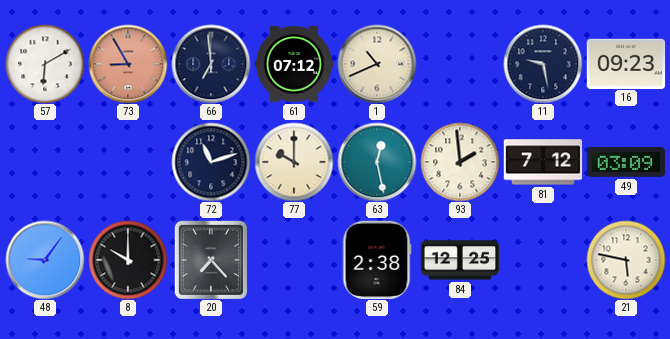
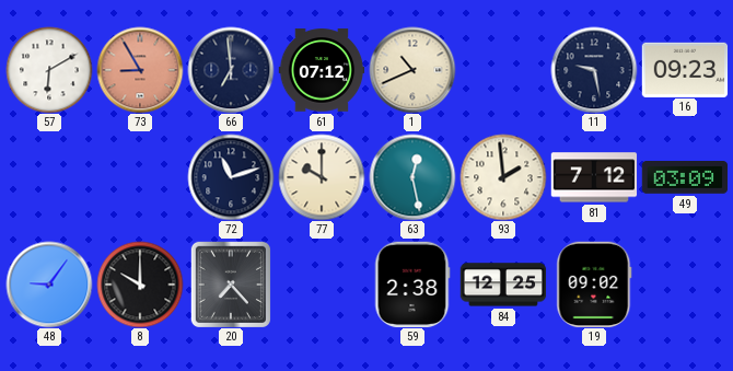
19: none -> 09:02 (594, 285)
21: 5:47 -> none (626, 260)
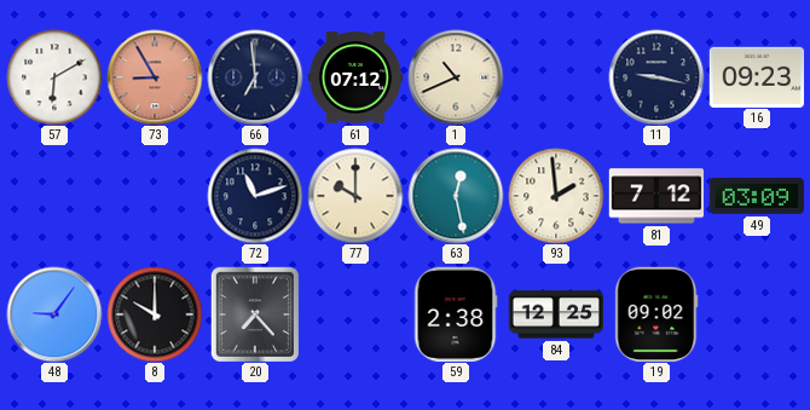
11: 9:28 -> 9:17 (656, 77)
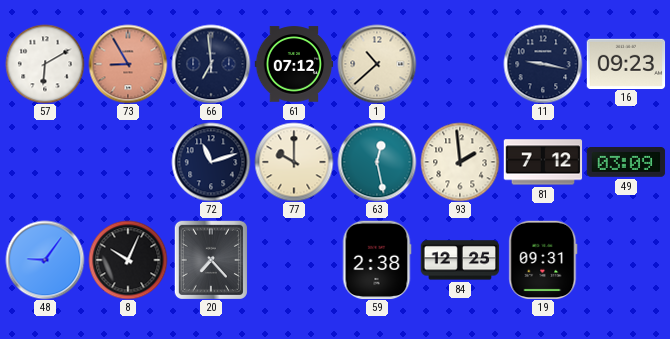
1: 10:41 -> 10:38 (377, 64)
8: 10:00 -> 10:04 (128, 260)
19: 09:02 -> 09:31 (543, 260)
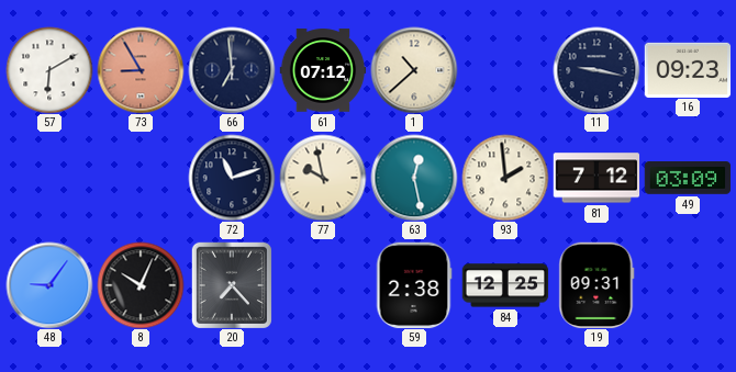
77: 10:00 -> 9:58 (323, 178)
